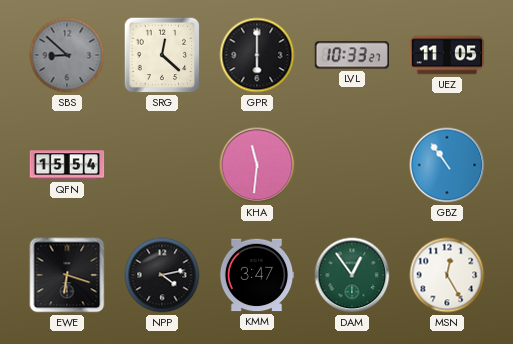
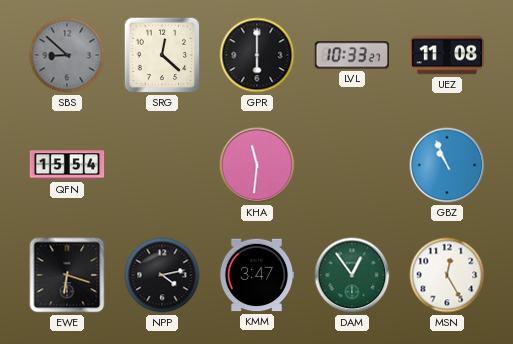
UEZ: 11:05 -> 11:08 (447, 55)
GBZ: 10:54 -> 10:56 (447, 165)
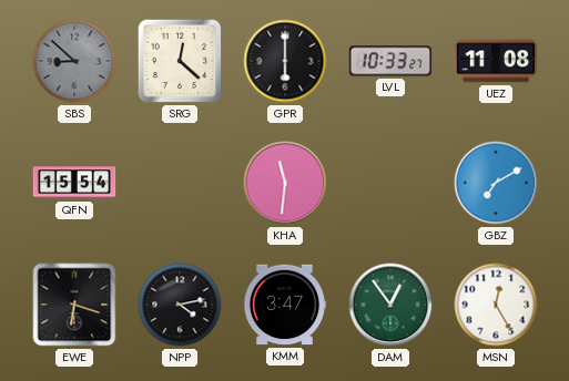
GBZ: 10:56 -> 7:10 (496, 183)
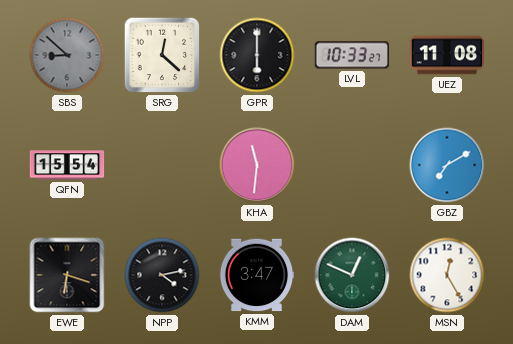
DAM: 12:54 -> 12:49 (352, 275)
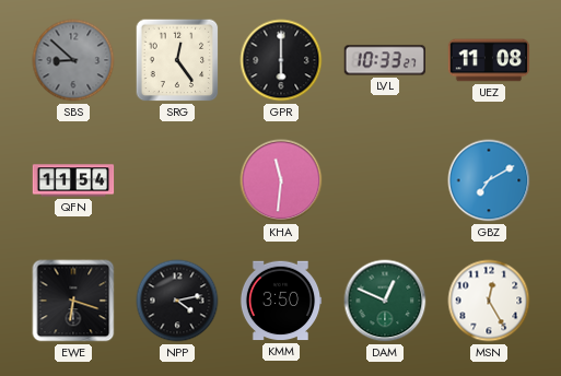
SRG: 12:22 -> 12:24 (177, 60)
QFN: 15:54 -> 11:54 (73, 180)
KMM: 3:47 -> 3:50 (281, 301)
